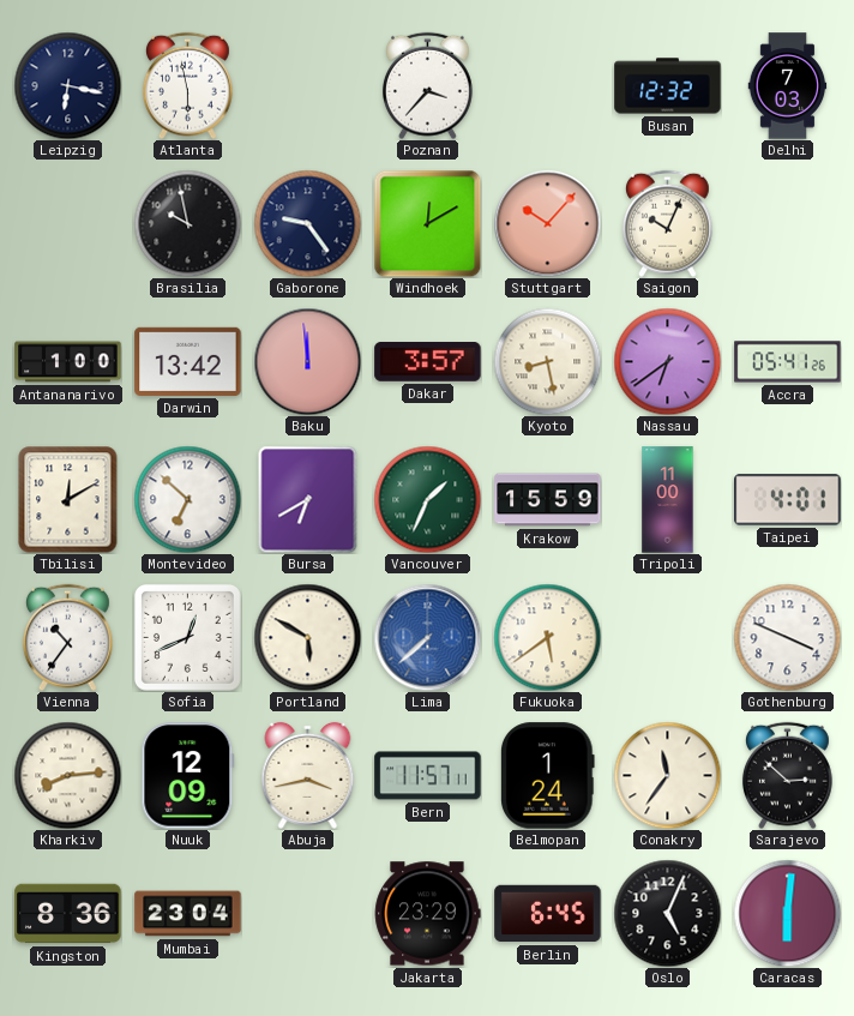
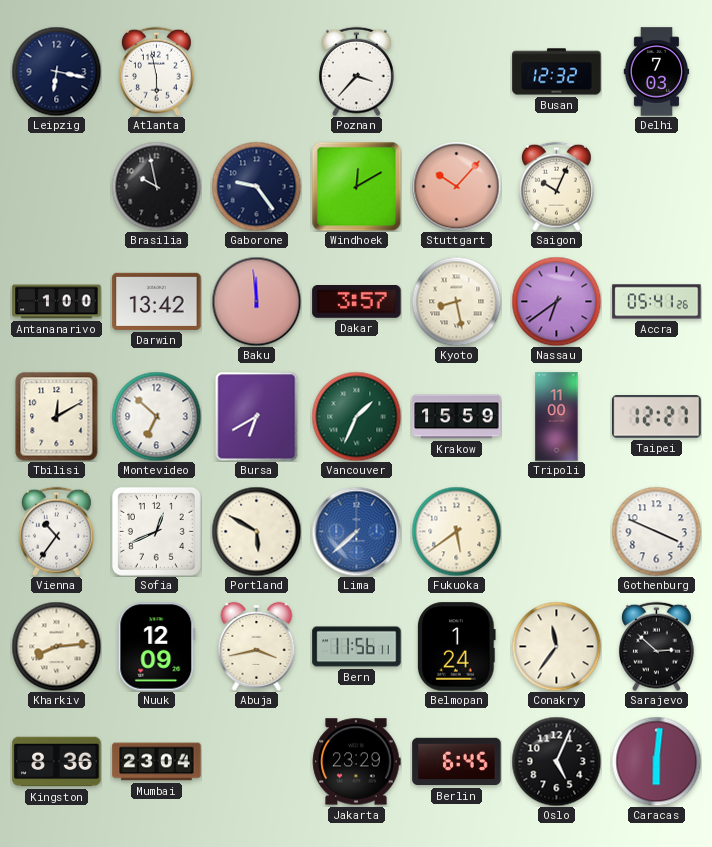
Taipei: 4:01 -> 12:27 (657, 417)
Bern: 11:57 -> 11:56 (357, 647)
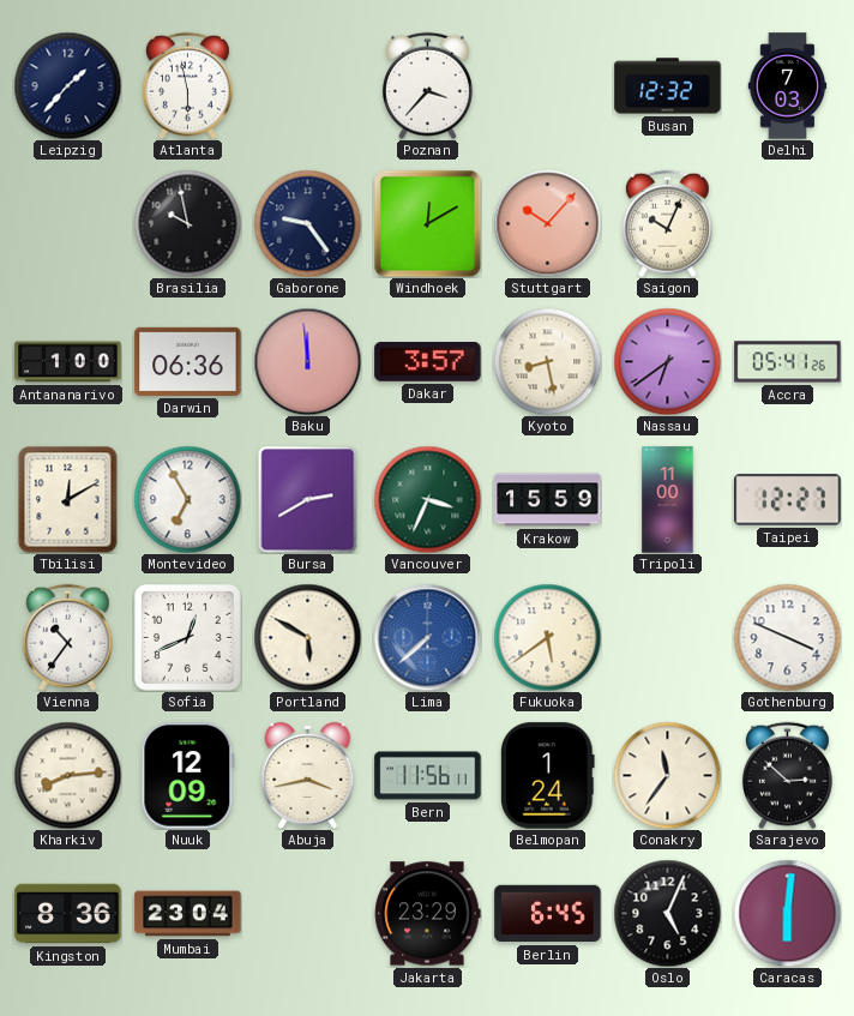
Leipzig: 6:17 -> 1:37 (67, 85)
Darwin: 13:42 -> 06:36 (188, 361)
Montevideo: 6:52 -> 6:55 (187, 499)
Bursa: 6:40 -> 2:40 (308, 499)
Vancouver: 1:34 -> 3:34 (427, 499)
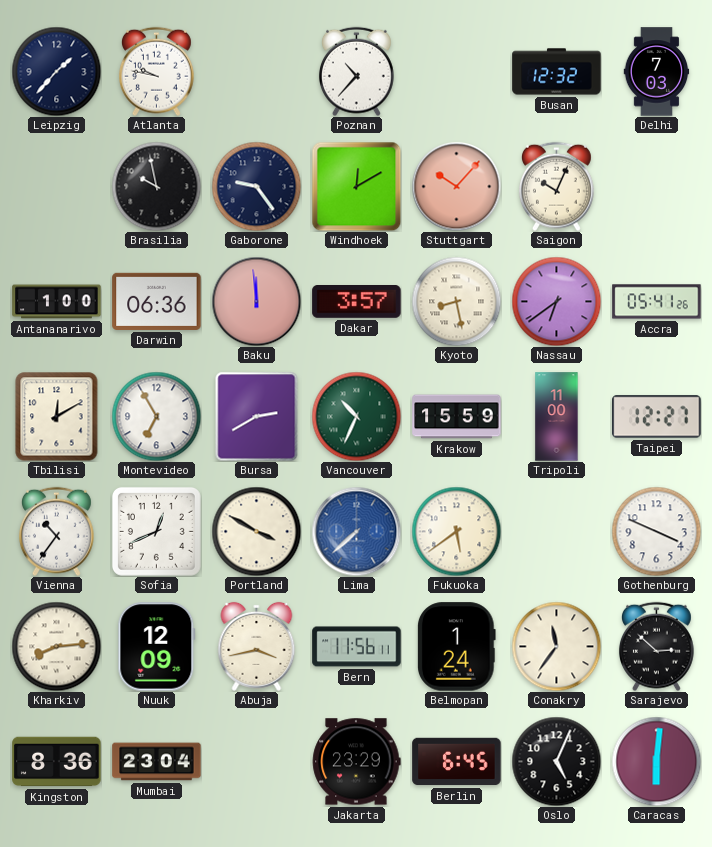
Atlanta: 5:58 -> 9:47 (156, 71)
Poznan: 3:37 -> 10:37 (356, 71)
Vancouver: 3:34 -> 10:34 (356, 416)
Portland: 5:50 -> 3:50 (256, 531)
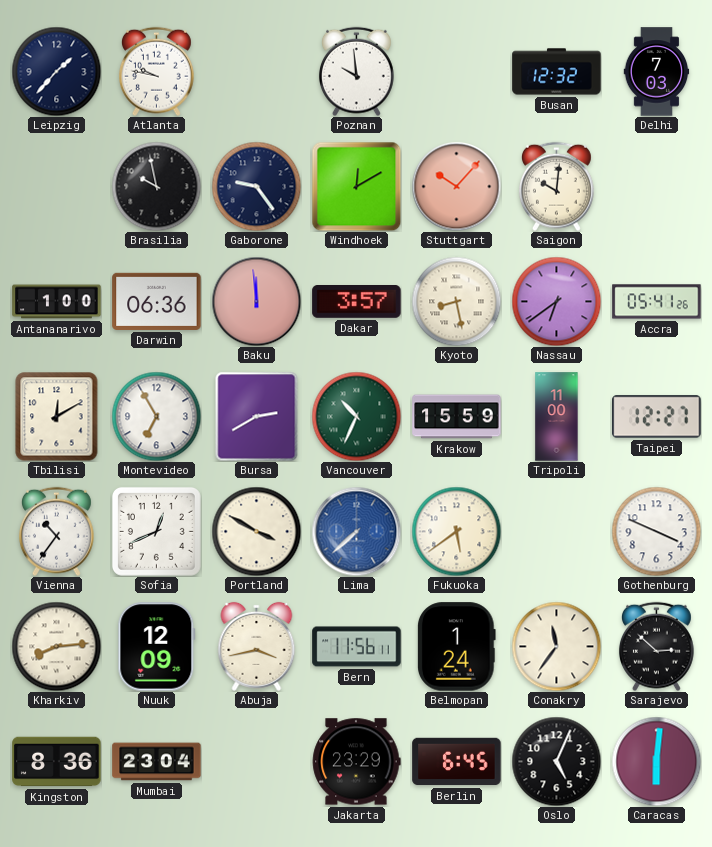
Poznan: 10:37 -> 9:59 (356, 71)
Saigon: 10:04 -> 10:01 (556, 186)
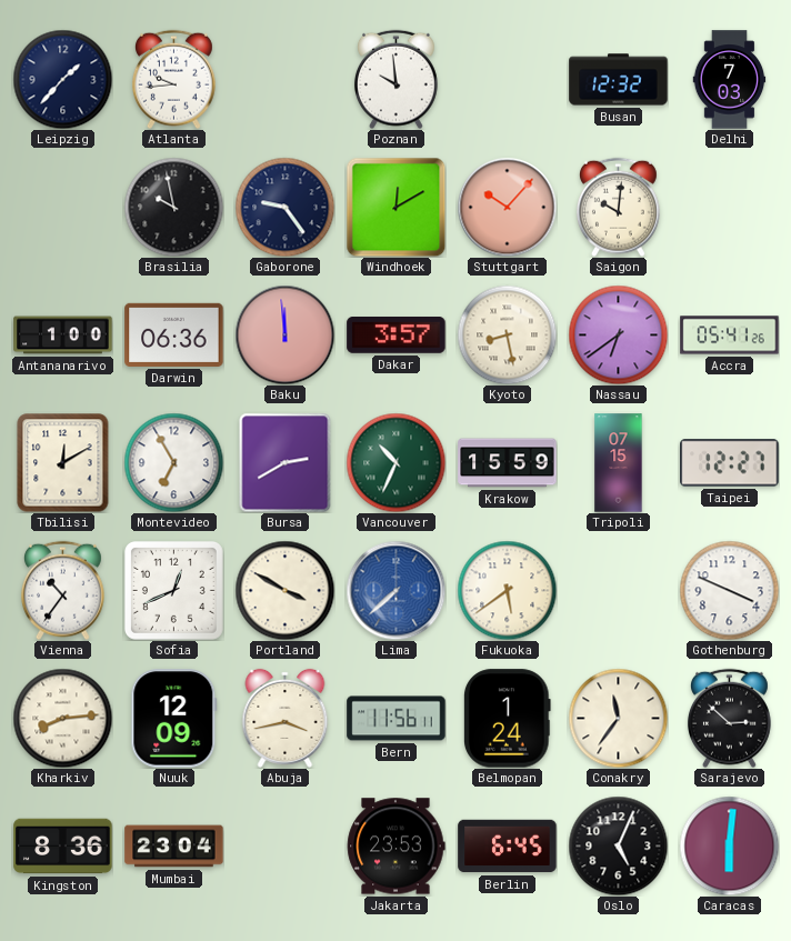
Atlanta: 9:47 -> 9:44 (173, 79)
Tripoli: 11:00 -> 07:15 (619, 463)
Jakarta: 23:29 -> 23:53 (395, 847)
